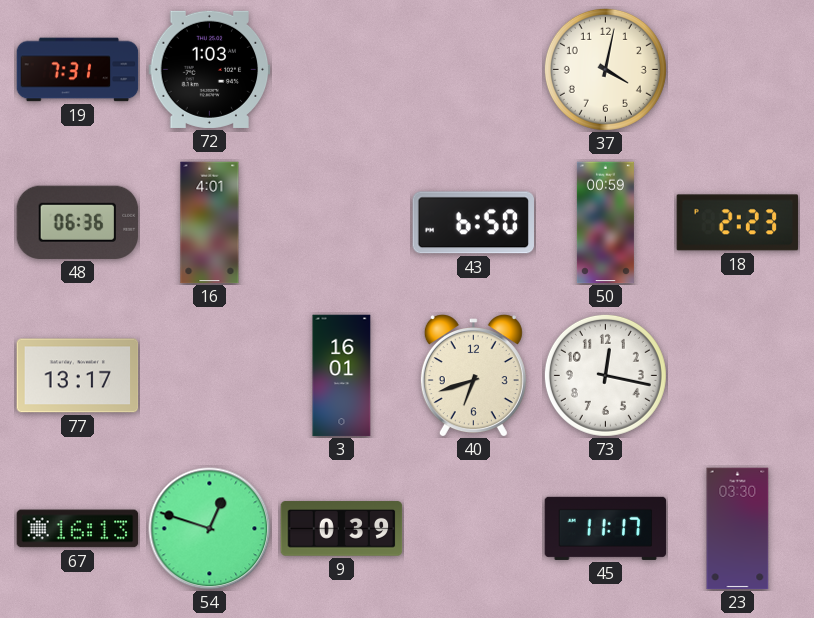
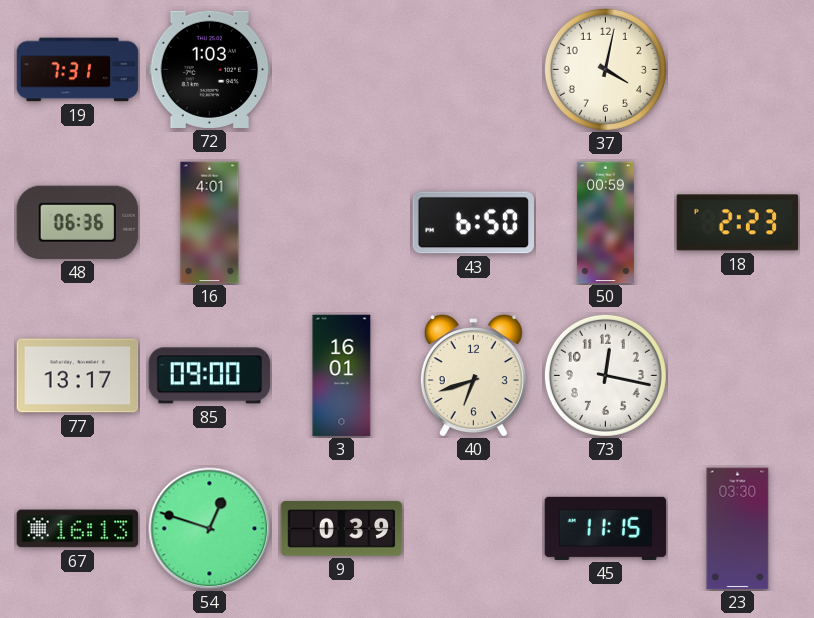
85: none -> 09:00 (210, 376)
45: 11:17 -> 11:15 (606, 528)
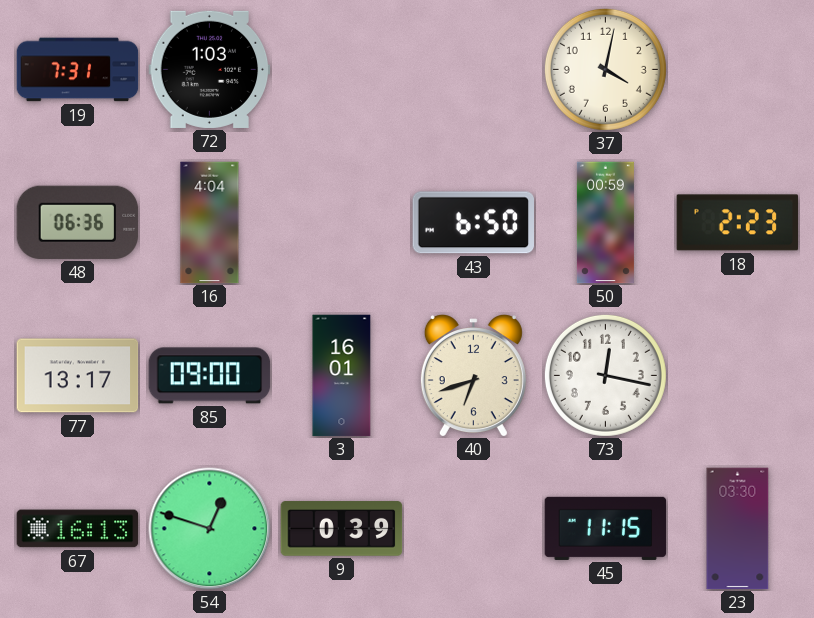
16: 4:01 -> 4:04 (210, 223)
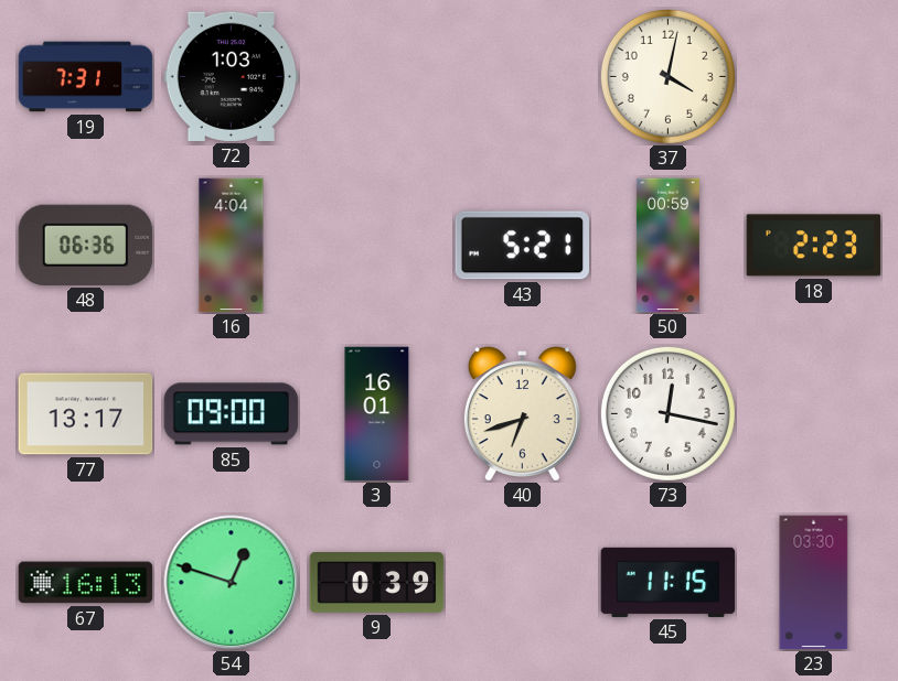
43: 6:50 -> 5:21 (523, 246)
